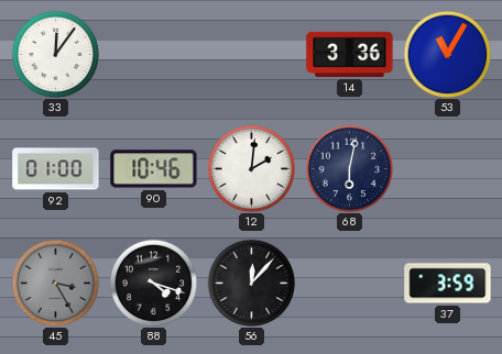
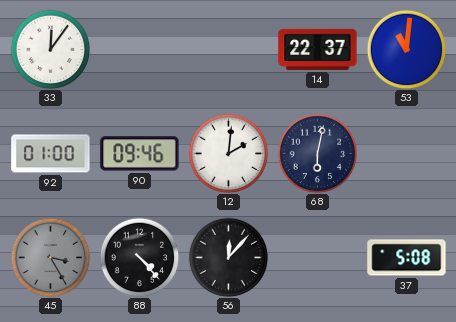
14: 3:36 -> 22:37 (318, 49)
53: 11:05 -> 11:01 (406, 49)
90: 10:46 -> 09:46 (140, 154)
88: 4:18 -> 4:23 (139, 257)
37: 3:59 -> 5:08 (407, 258)
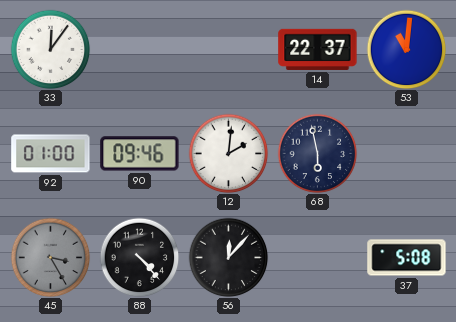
68: 6:02 -> 5:58 (317, 153)
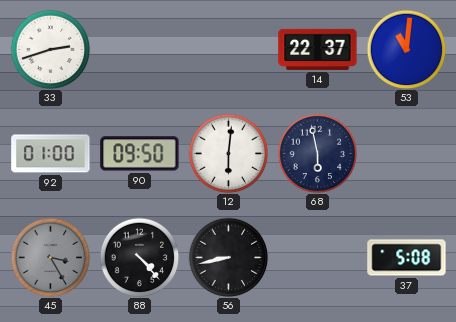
33: 12:06 -> 2:42 (50, 49)
90: 09:46 -> 09:50 (140, 154)
12: 2:01 -> 6:01 (228, 153)
56: 12:07 -> 8:43 (228, 257)
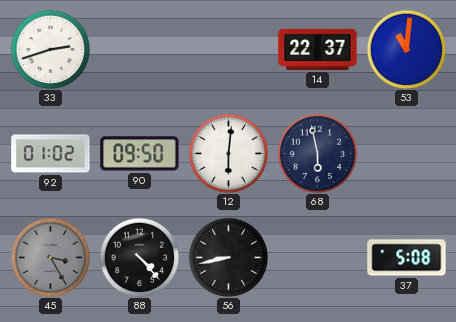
92: 01:00 -> 01:02 (51, 154)
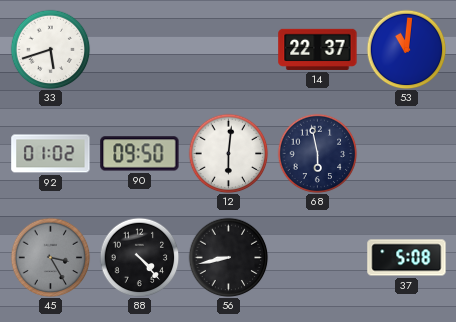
33: 2:42 -> 5:42 (50, 49)
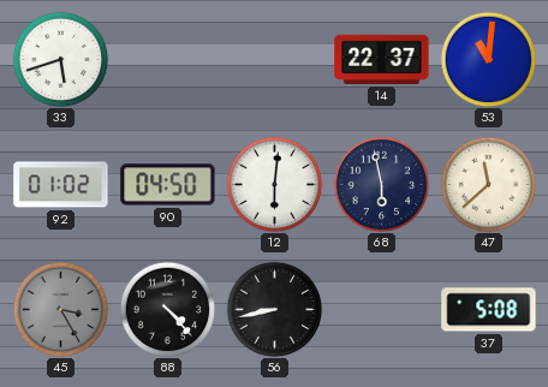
90: 09:50 -> 04:50 (168, 185)
47: none -> 11:38 (488, 184)
